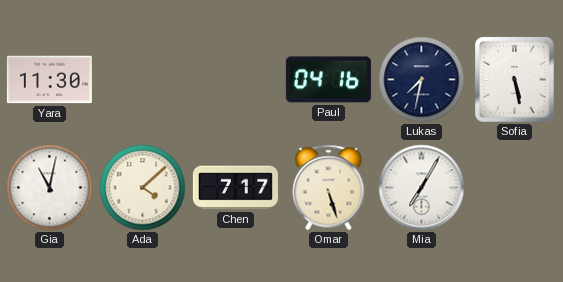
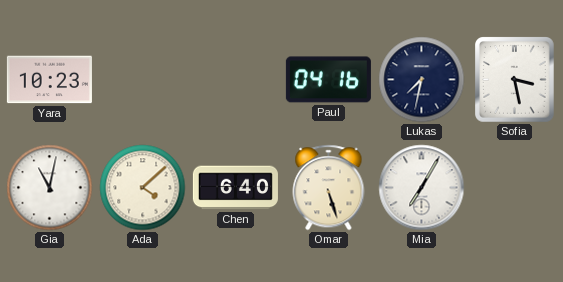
Yara: 11:30 -> 10:23 (49, 80)
Sofia: 5:28 -> 3:28 (515, 80)
Chen: 7:17 -> 6:40 (235, 188)
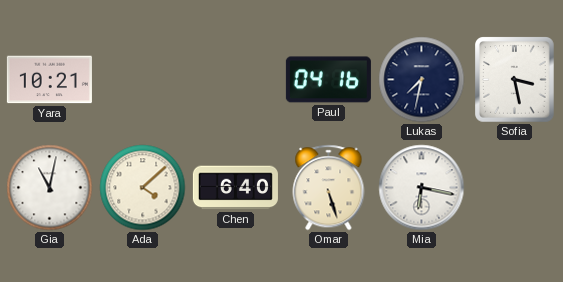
Yara: 10:23 -> 10:21 (49, 80)
Mia: 7:05 -> 6:17 (422, 188)
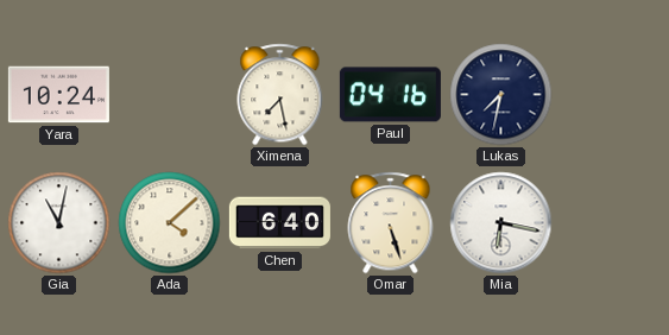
Yara: 10:21 -> 10:24 (58, 95)
Ximena: none -> 7:28 (280, 95)
Sofia: 3:28 -> none (515, 80)
